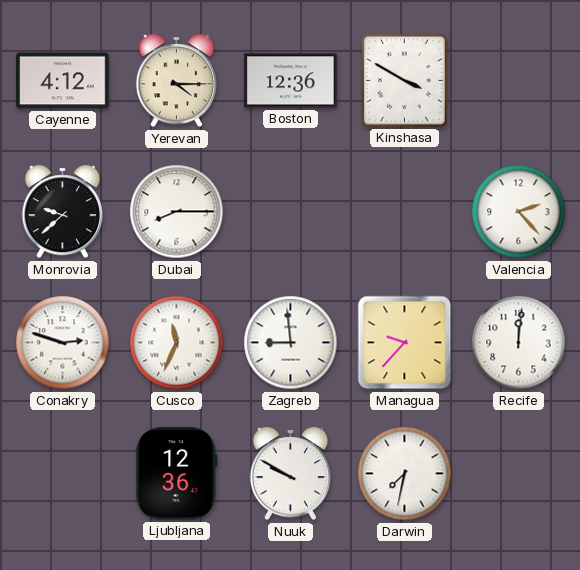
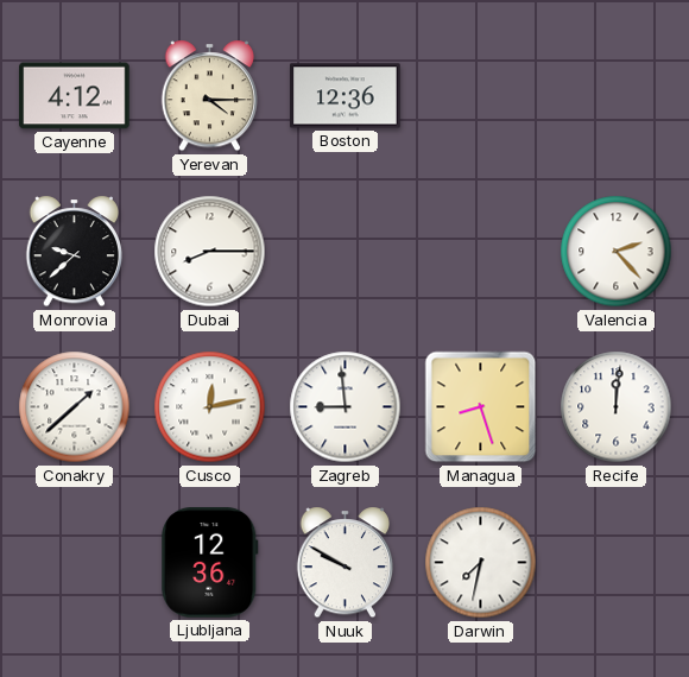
Kinshasa: 3:50 -> none (405, 81)
Conakry: 2:48 -> 1:38 (75, 407)
Cusco: 11:34 -> 12:13 (210, 407)
Managua: 9:37 -> 8:27 (481, 407)
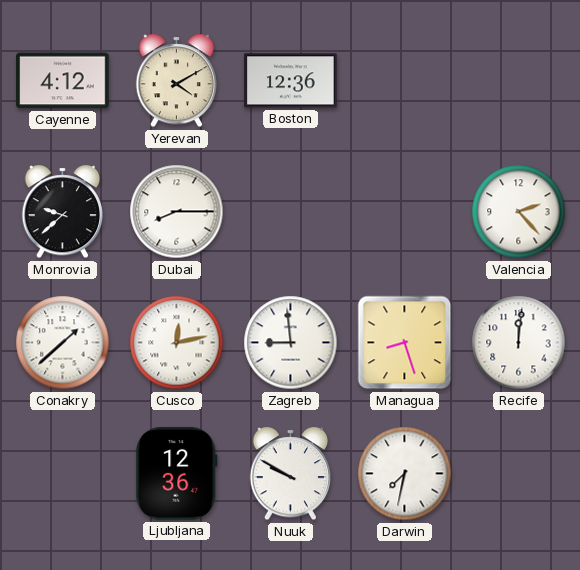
Yerevan: 4:15 -> 4:10 (177, 81)
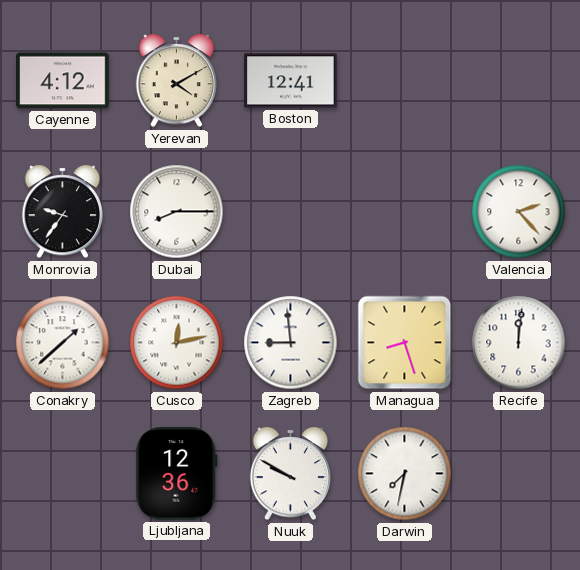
Boston: 12:36 -> 12:41 (291, 81)
Monrovia: 9:38 -> 9:36 (63, 212)
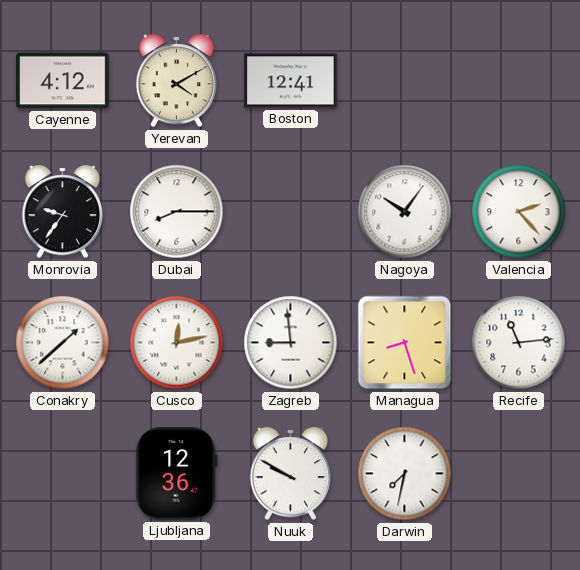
Nagoya: none -> 10:06 (405, 212)
Recife: 12:01 -> 11:14 (519, 343)
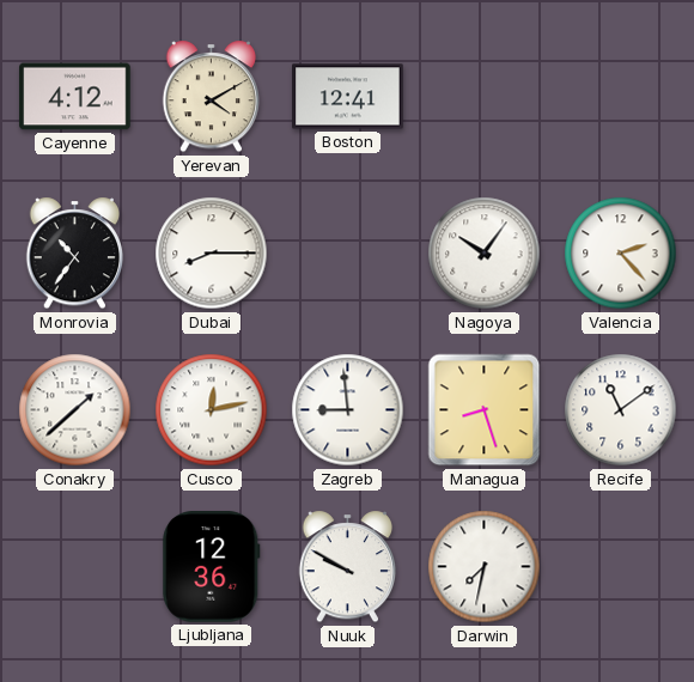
Monrovia: 9:36 -> 10:36 (75, 254)
Recife: 11:14 -> 11:09 (621, 410)
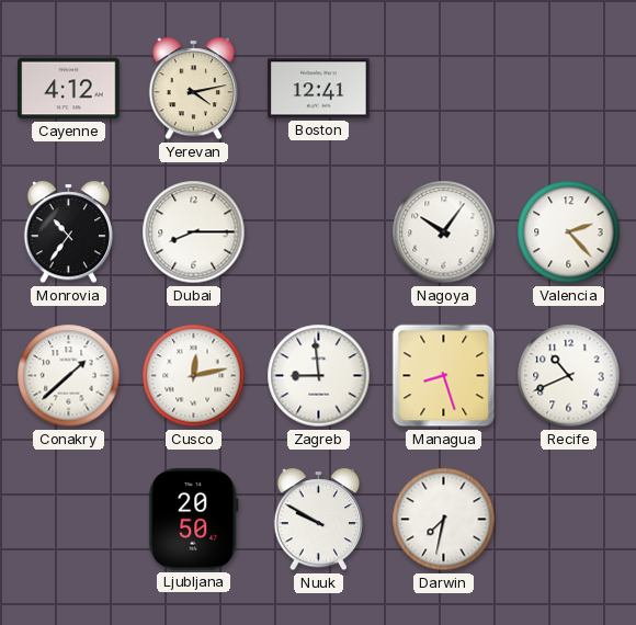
Yerevan: 4:10 -> 4:13 (194, 89)
Recife: 11:09 -> 10:41 (569, 376)
Ljubljana: 12:36 -> 20:50 (194, 520)
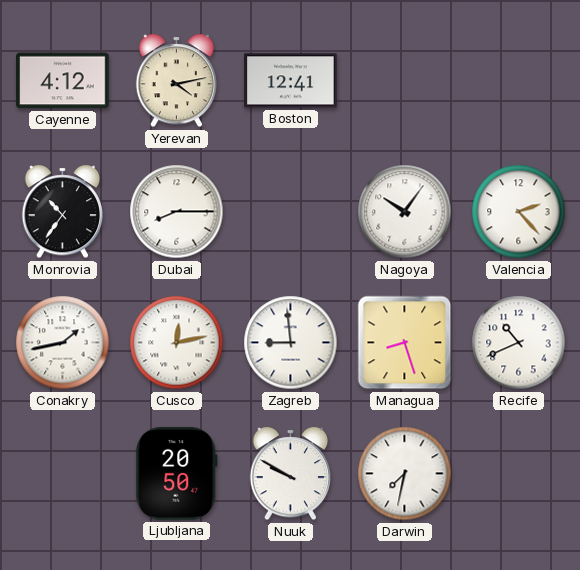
Conakry: 1:38 -> 1:43 (63, 343)
